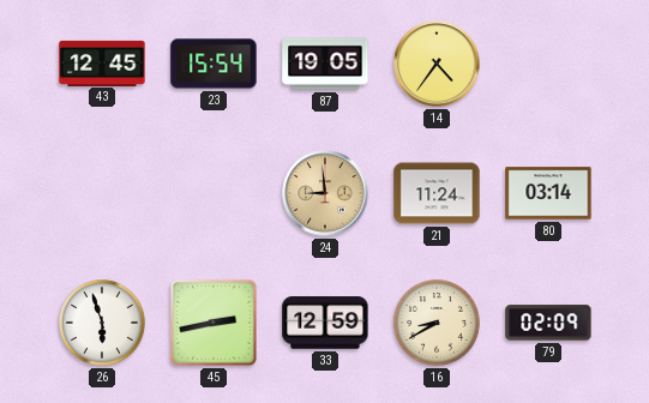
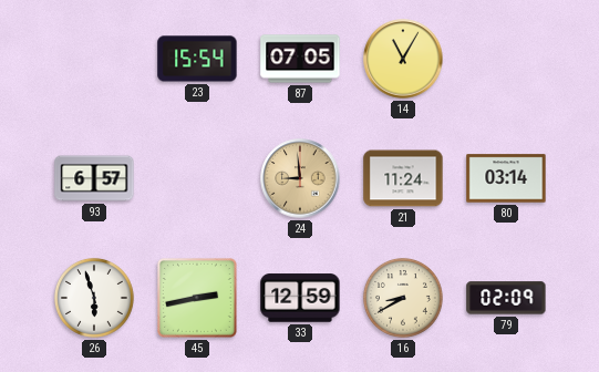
43: 12:45 -> none (102, 62)
87: 19:05 -> 07:05 (300, 59)
14: 4:36 -> 11:05 (403, 59)
93: none -> 6:57 (94, 178)
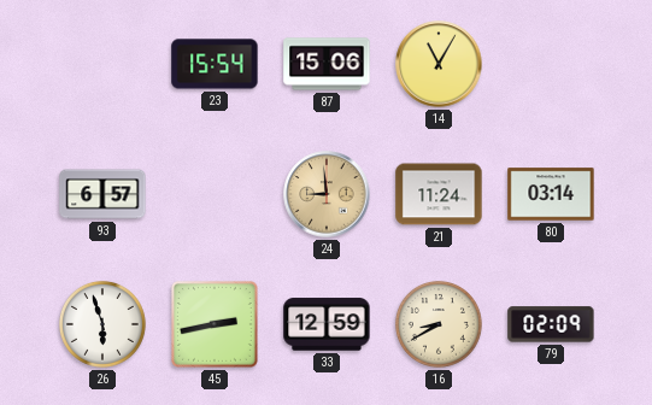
87: 07:05 -> 15:06 (327, 64)
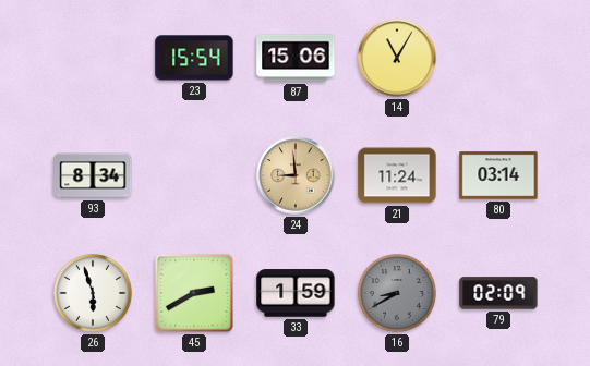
93: 6:57 -> 8:34 (93, 175)
45: 2:43 -> 2:40 (194, 293)
33: 12:59 -> 1:59 (296, 293)
16 dial: cream -> grey (397, 293)
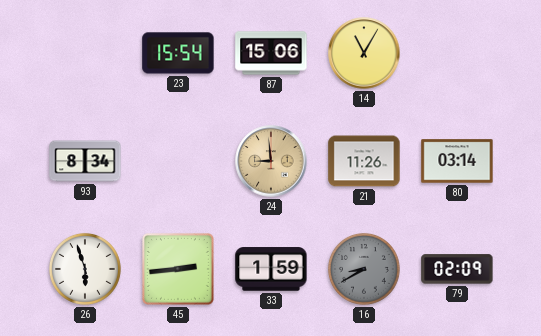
21: 11:24 -> 11:26 (364, 161)
45: 2:40 -> 2:44 (178, 269)
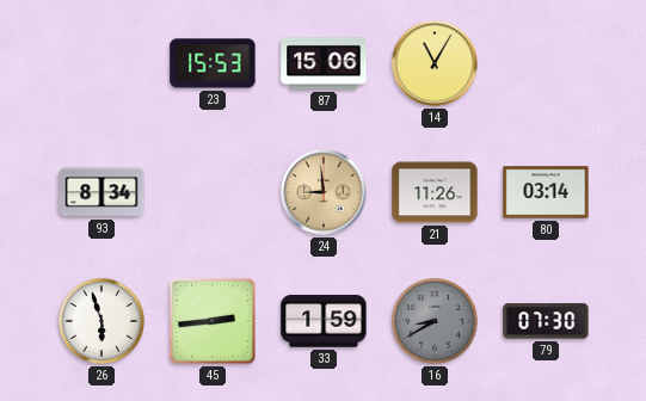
23: 15:54 -> 15:53 (213, 63)
79: 02:09 -> 07:30 (546, 321)
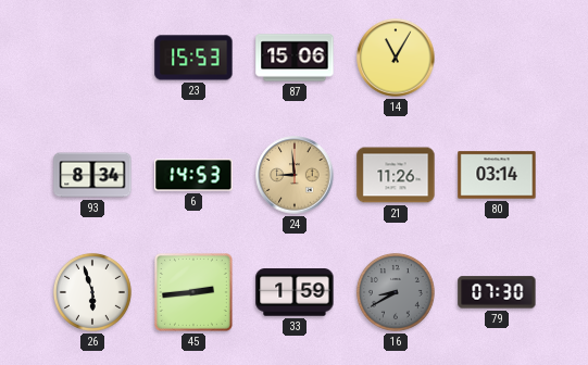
6: none -> 14:53 (193, 175)
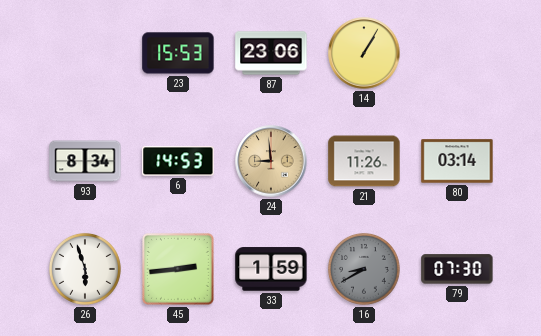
87: 15:06 -> 23:06 (271, 53)
14: 11:05 -> 1:05 (364, 53)
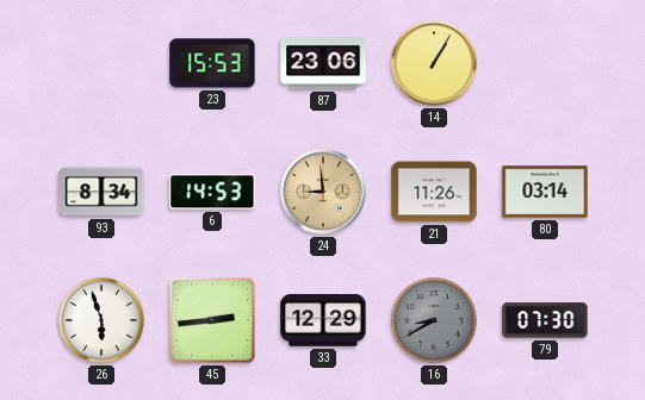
33: 1:59 -> 12:29 (323, 320)
